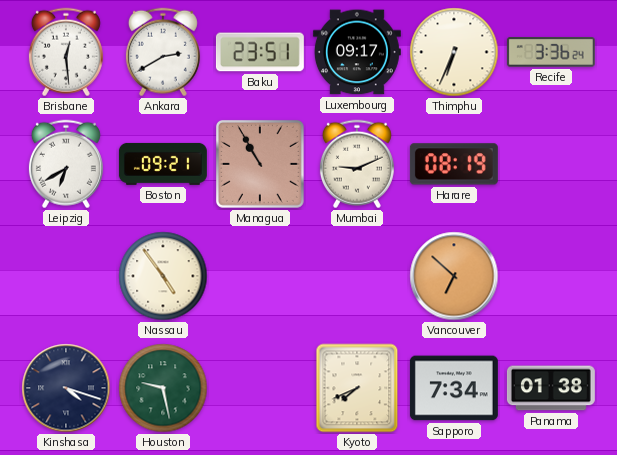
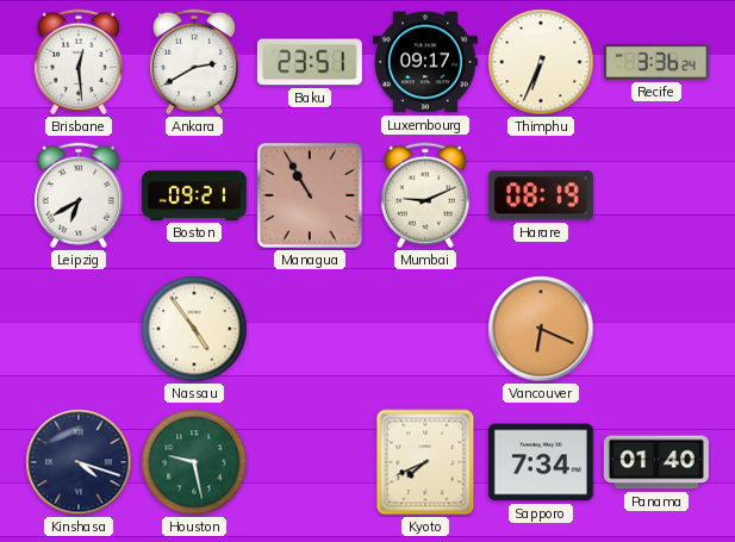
Vancouver: 6:52 -> 6:19 (541, 329)
Panama: 01:38 -> 01:40 (656, 462)
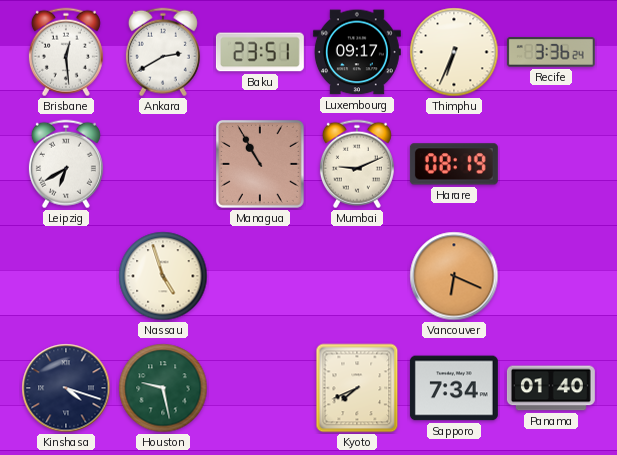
Boston: 09:21 -> none (194, 195)
Nassau: 4:54 -> 4:57 (163, 276)
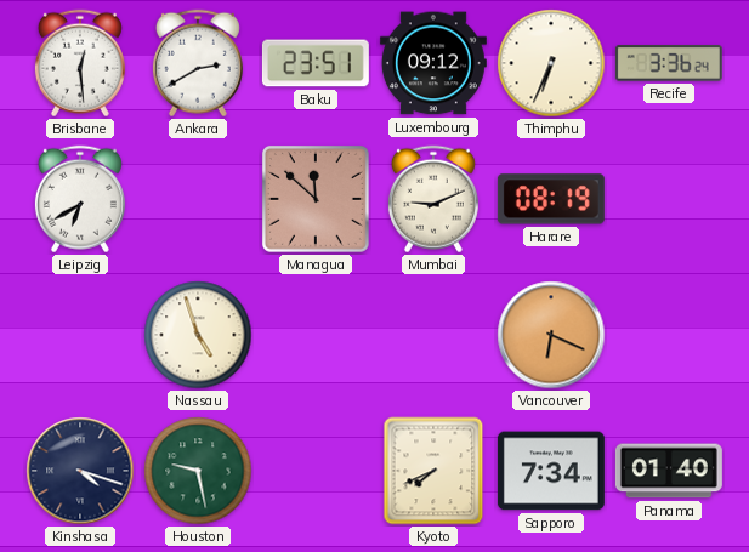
Luxembourg: 09:17 -> 09:12 (433, 63)
Managua: 10:55 -> 11:52 (316, 199)
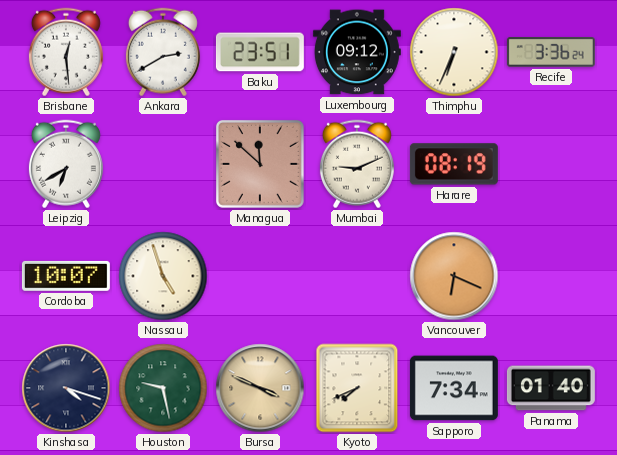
Cordoba: none -> 10:07 (66, 276)
Bursa: none -> 3:49 (260, 388)
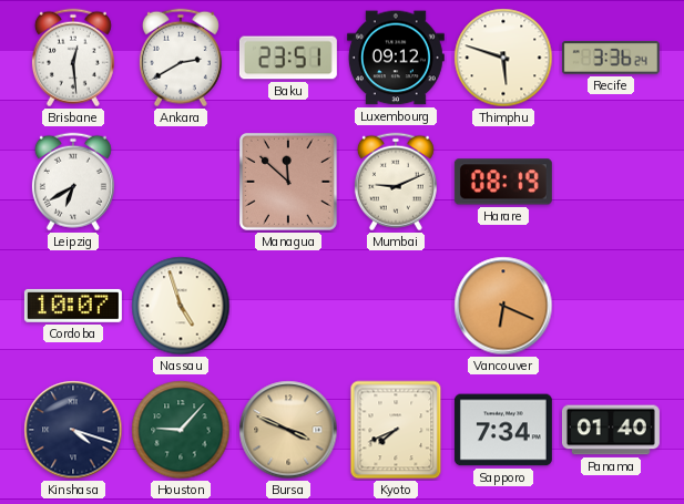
Thimphu: 6:34 -> 5:48 (503, 58)
Houston: 9:28 -> 9:07 (181, 430)
